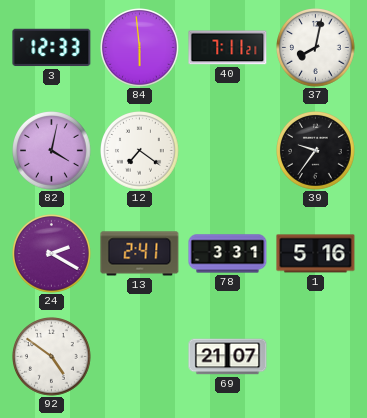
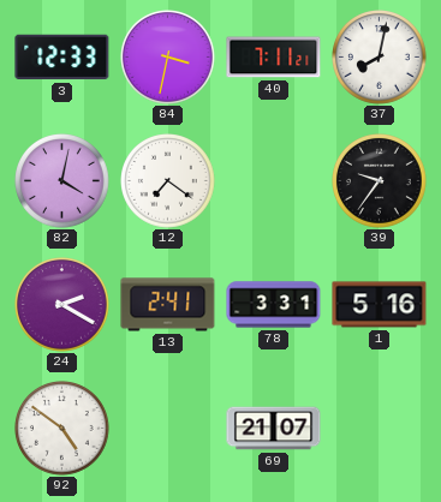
84: 5:59 -> 3:32 (168, 58)
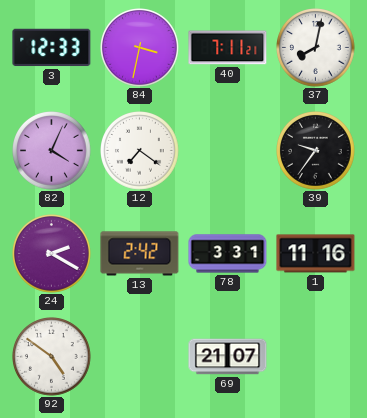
82: 4:02 -> 4:04 (52, 151)
13: 2:41 -> 2:42 (140, 254)
1: 5:16 -> 11:16 (316, 254)
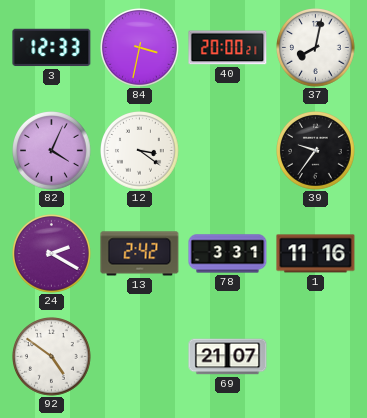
40: 7:11 -> 20:00 (228, 48)
12: 7:21 -> 3:21 (140, 151)
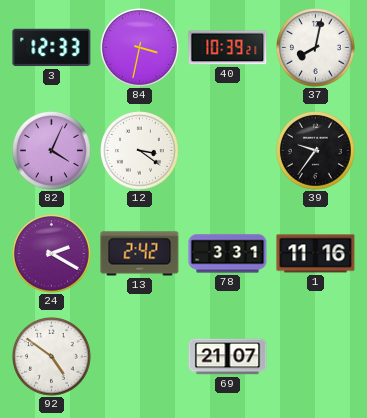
40: 20:00 -> 10:39 (228, 48)
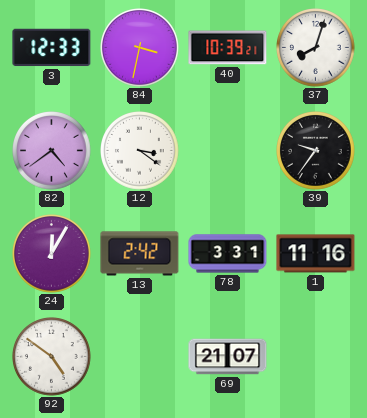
37: 8:02 -> 8:03 (316, 48)
82: 4:04 -> 4:39 (52, 151)
24: 2:20 -> 12:05 (52, 254)
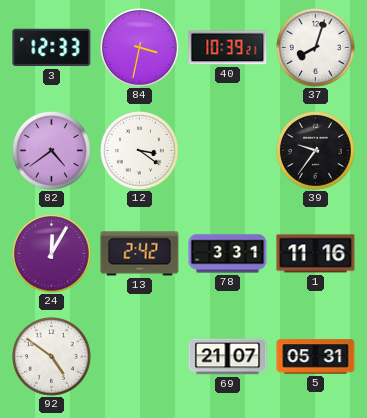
5: none -> 05:31 (316, 357)
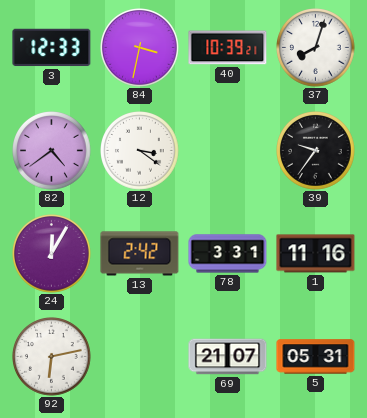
92: 4:51 -> 6:13 (52, 357)
